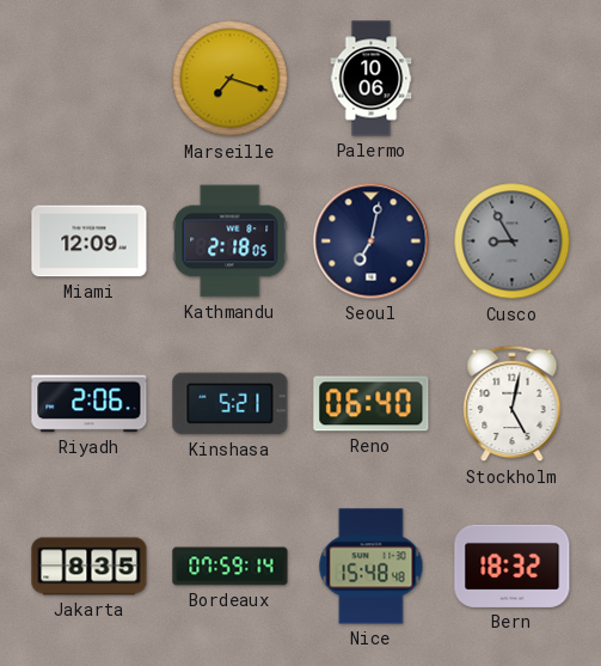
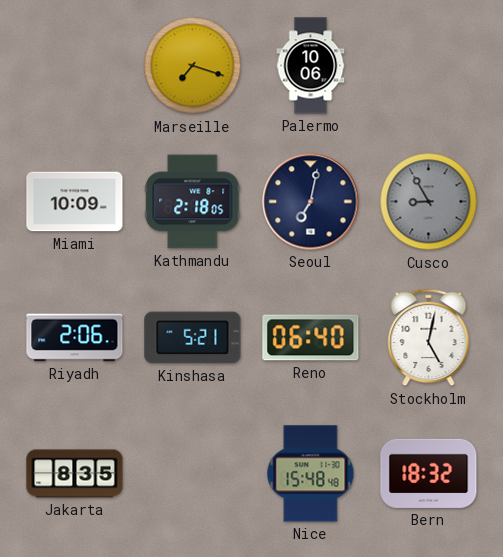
Miami: 12:09 -> 10:09 (75, 202)
Bordeaux: 07:59 -> none (231, 567)
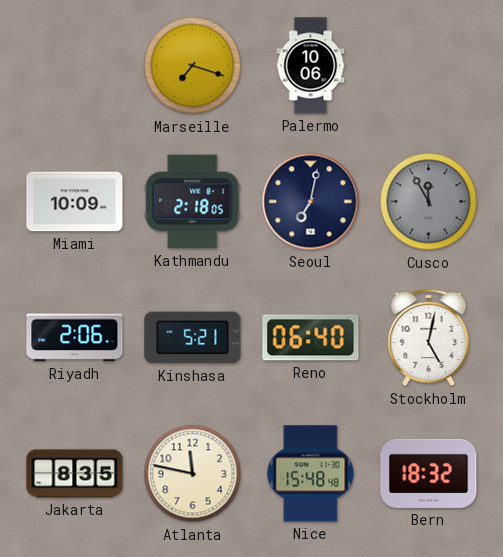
Cusco: 8:55 -> 11:55 (429, 202)
Atlanta: none -> 11:47 (193, 474)
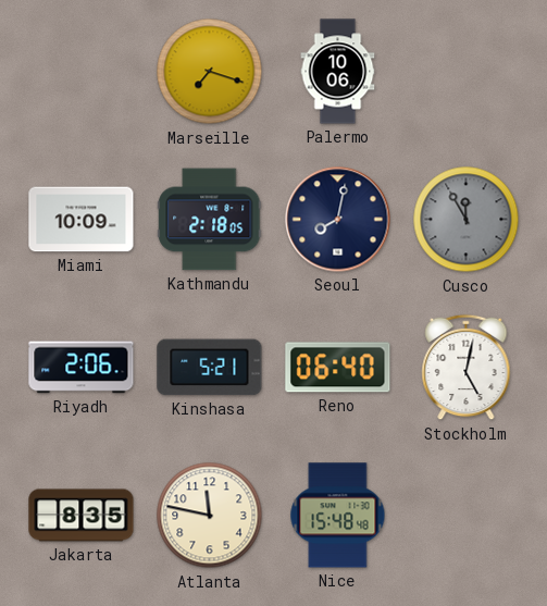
Seoul: 7:02 -> 8:02 (338, 220)
Bern: 18:32 -> none (429, 473)
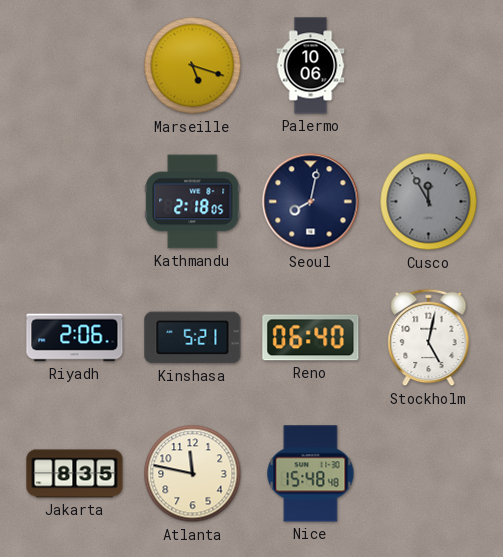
Marseille: 7:18 -> 5:18 (193, 66)
Miami: 10:09 -> none (82, 220)
